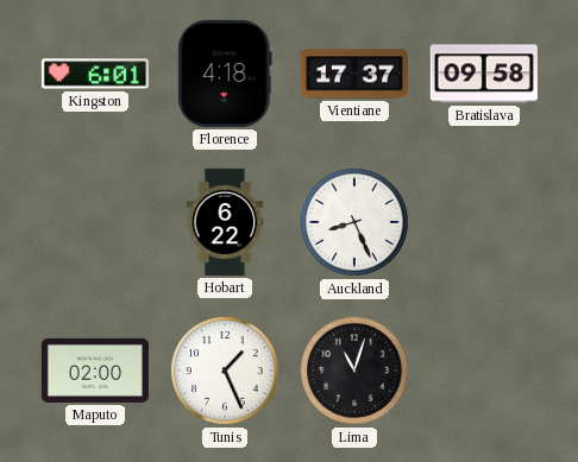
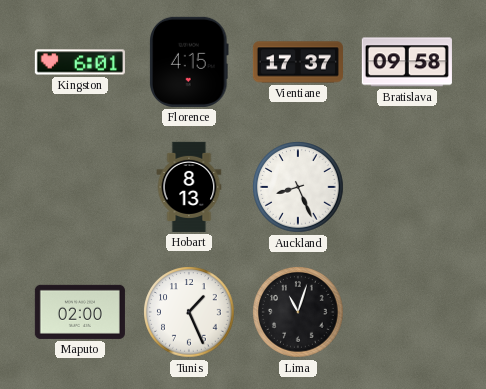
Florence: 4:18 -> 4:15 (189, 62)
Hobart: 6:22 -> 8:13 (189, 187)
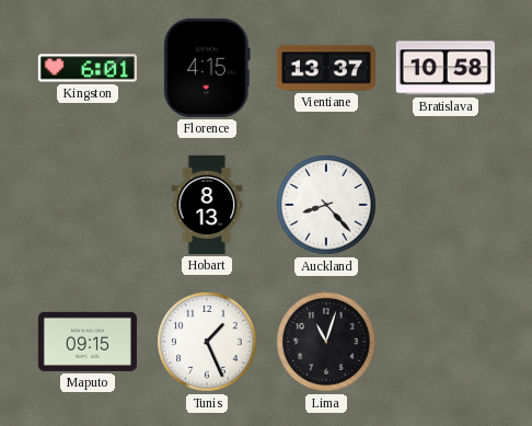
Vientiane: 17:37 -> 13:37 (325, 68)
Bratislava: 09:58 -> 10:58 (446, 68)
Auckland: 8:26 -> 8:23 (326, 205)
Maputo: 02:00 -> 09:15 (88, 342)
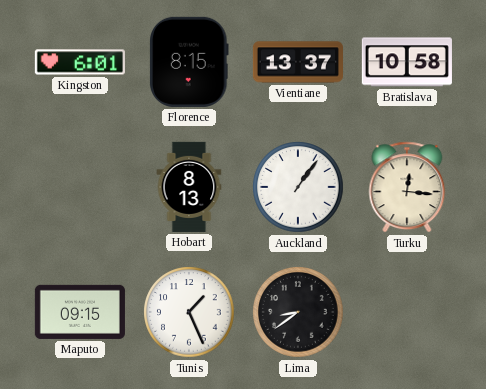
Florence: 4:15 -> 8:15 (189, 62)
Auckland: 8:23 -> 1:06 (298, 187)
Turku: none -> 12:16 (407, 187)
Lima: 11:03 -> 8:39 (298, 312)
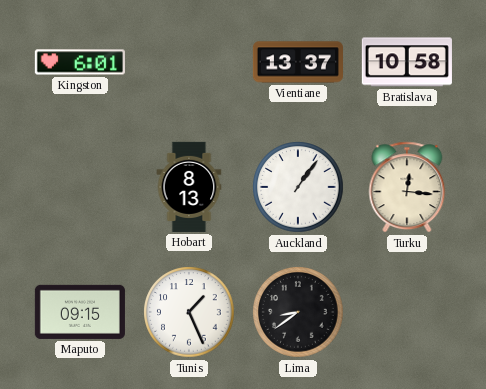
Florence: 8:15 -> none (189, 62)
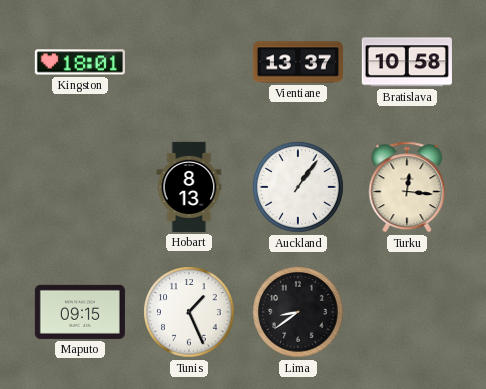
Kingston: 6:01 -> 18:01 (80, 62)
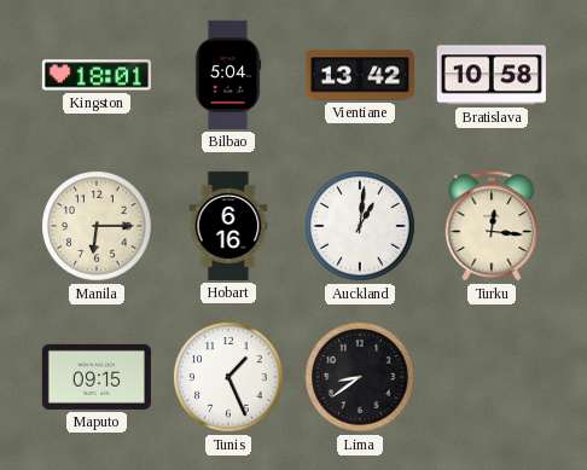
Bilbao: none -> 5:04 (228, 75)
Vientiane: 13:37 -> 13:42 (359, 75)
Manila: none -> 6:15 (97, 226)
Hobart: 8:13 -> 6:16 (228, 226)
Auckland: 1:06 -> 1:01 (360, 226)
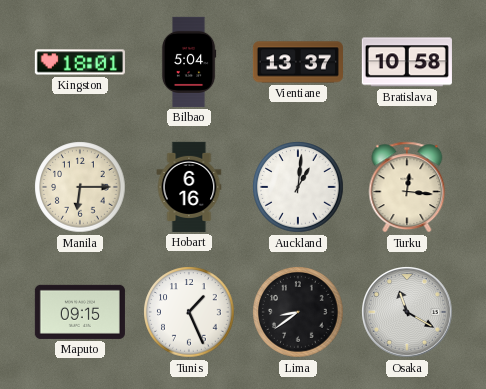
Vientiane: 13:42 -> 13:37 (297, 62)
Osaka: none -> 11:20 (407, 312)
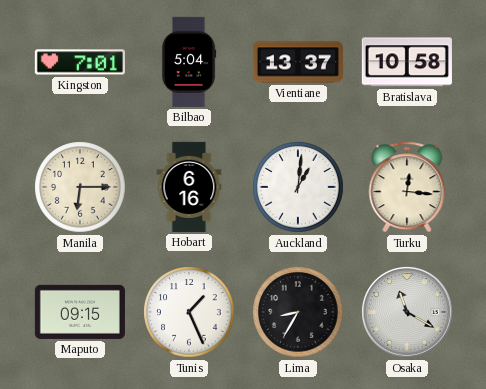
Kingston: 18:01 -> 7:01 (80, 62)
Lima: 8:39 -> 8:35 (298, 312)
